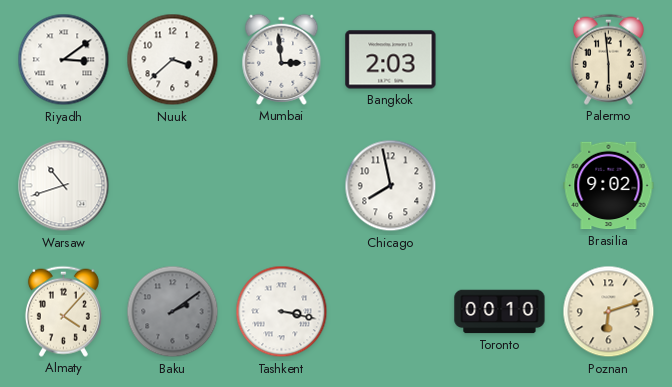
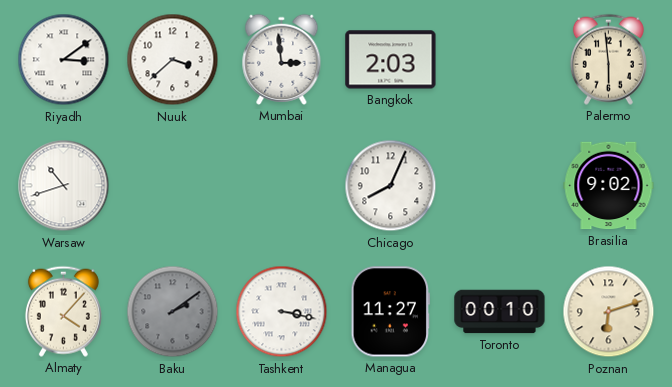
Chicago: 7:58 -> 8:04 (391, 186)
Managua: none -> 11:27 (390, 312)
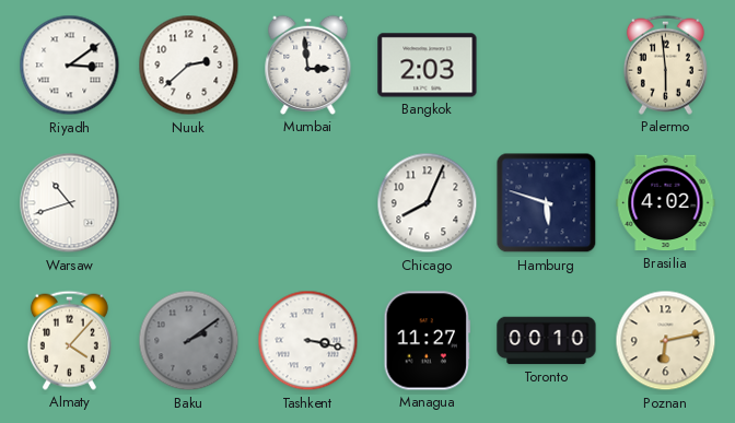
Nuuk: 3:38 -> 2:38 (189, 66)
Hamburg: none -> 5:48 (547, 203)
Brasilia: 9:02 -> 4:02 (666, 203)
Poznan: 6:12 -> 6:13 (666, 341)
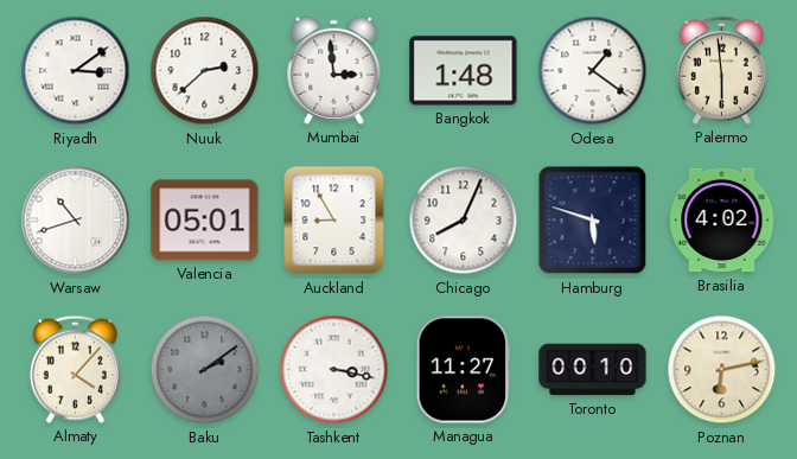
Bangkok: 2:03 -> 1:48 (464, 71)
Odesa: none -> 1:21 (593, 71)
Valencia: none -> 05:01 (205, 221)
Auckland: none -> 8:55 (334, 221)
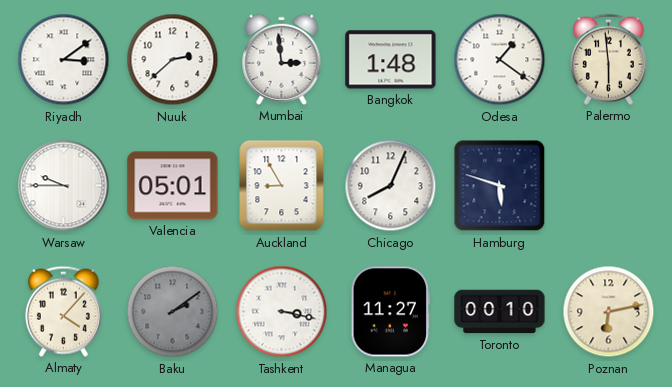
Warsaw: 10:42 -> 9:45 (64, 186)
Brasilia: 4:02 -> none (722, 221)
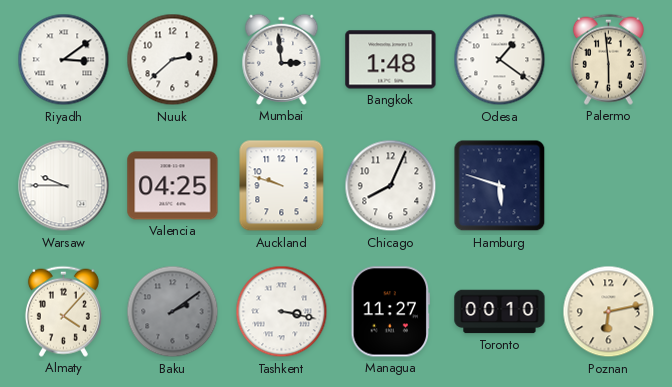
Valencia: 05:01 -> 04:25 (173, 186)
Auckland: 8:55 -> 9:48 (282, 186)
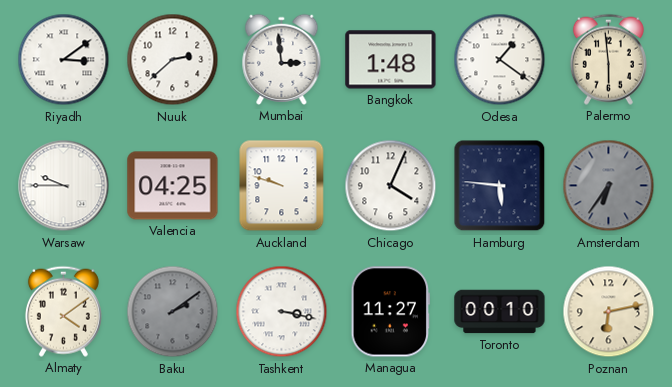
Chicago: 8:04 -> 4:04 (391, 186)
Hamburg: 5:48 -> 5:46 (500, 186)
Amsterdam: none -> 6:36 (609, 186)
Almaty: 4:07 -> 4:09 (63, 311)
